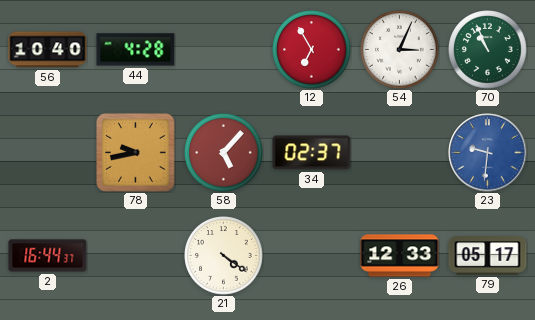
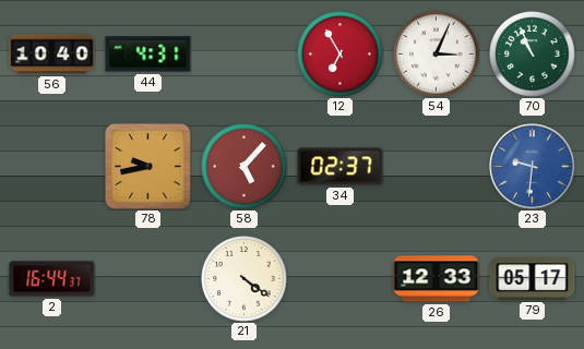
44: 4:28 -> 4:31 (148, 55)
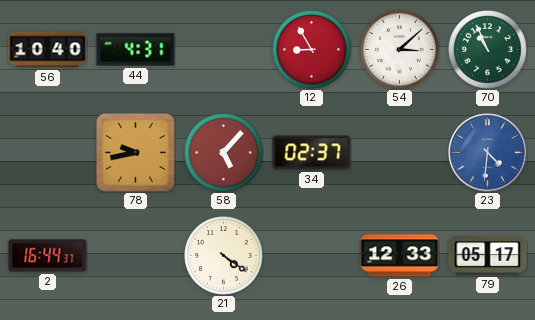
12: 6:55 -> 8:55 (312, 50)
54: 3:04 -> 3:08 (400, 50)
23: 9:31 -> 4:31 (488, 153)
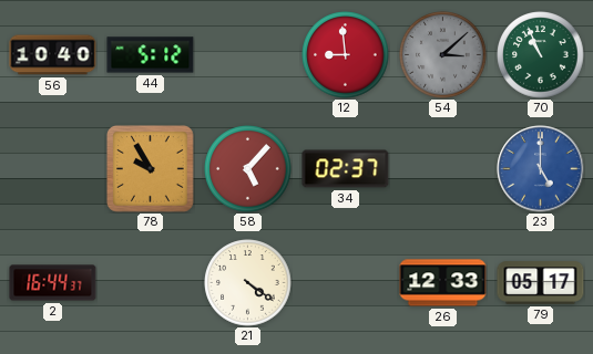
44: 4:31 -> 5:12 (151, 55)
12: 8:55 -> 8:59 (346, 55)
54 dial: white -> grey (443, 55)
78: 9:43 -> 9:55 (150, 168)
23: 4:31 -> 5:00 (541, 169)
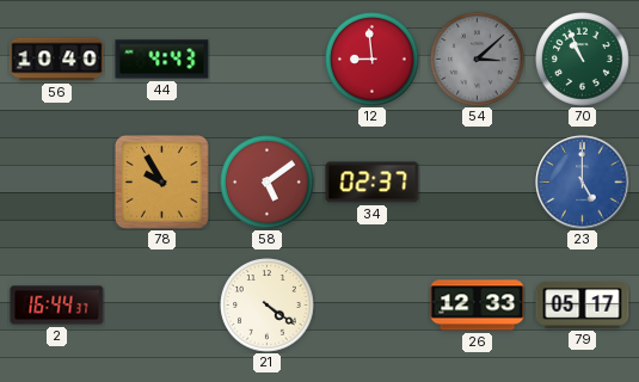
44: 5:12 -> 4:43 (162, 60)
58: 5:07 -> 5:09 (268, 183)
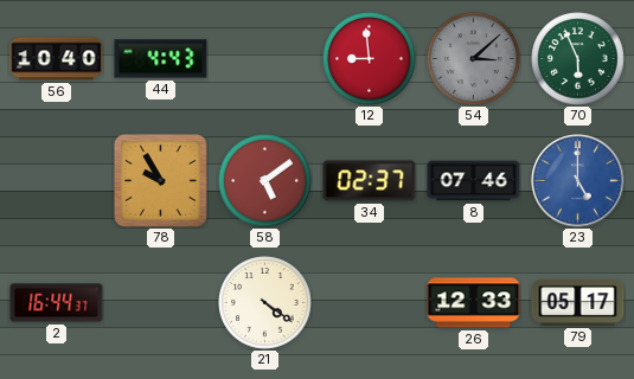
70: 10:56 -> 5:56 (578, 59)
8: none -> 07:46 (474, 181)
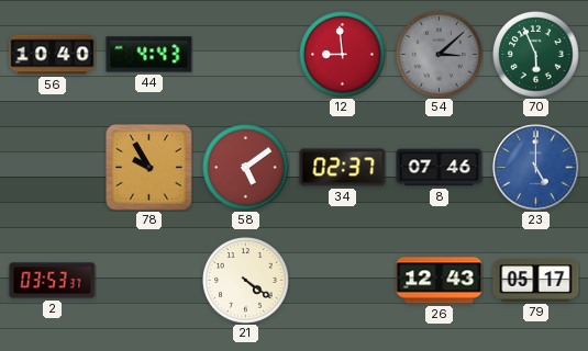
2: 16:44 -> 03:53 (53, 281)
26: 12:33 -> 12:43 (440, 281)
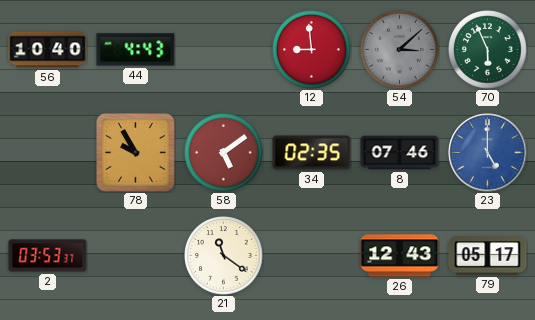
34: 02:37 -> 02:35 (312, 153)
21: 4:21 -> 11:21 (224, 256)
